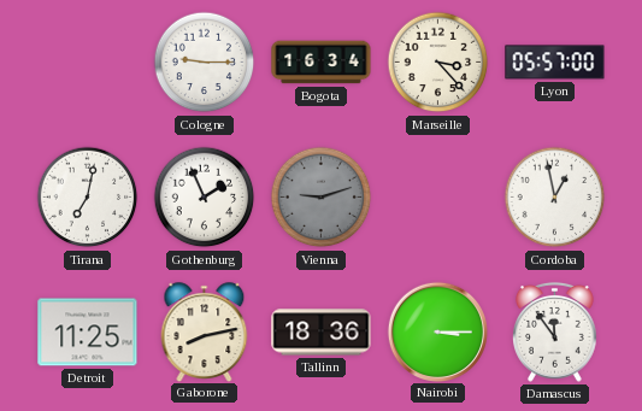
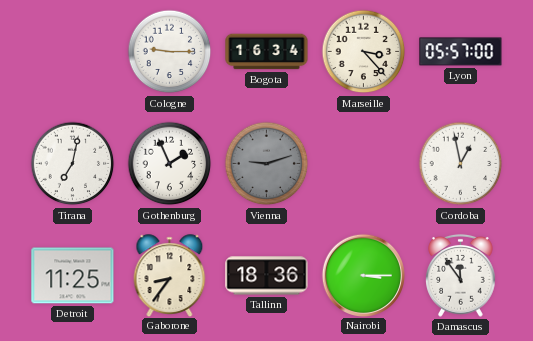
Gaborone: 8:13 -> 8:36 (170, 275)
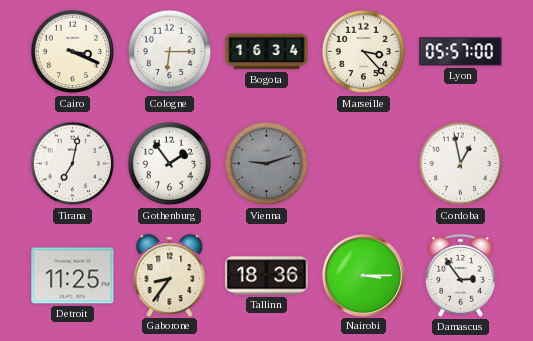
Cairo: none -> 3:19 (73, 52)
Cologne: 9:15 -> 6:15 (170, 52)
Gothenburg: 1:56 -> 1:54 (170, 164)
Damascus: 11:54 -> 2:54 (461, 275)
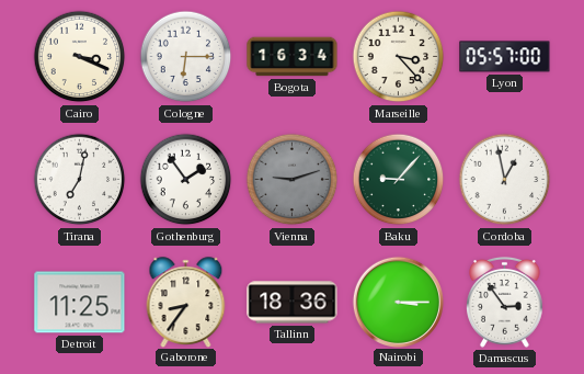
Baku: none -> 9:07 (399, 180)
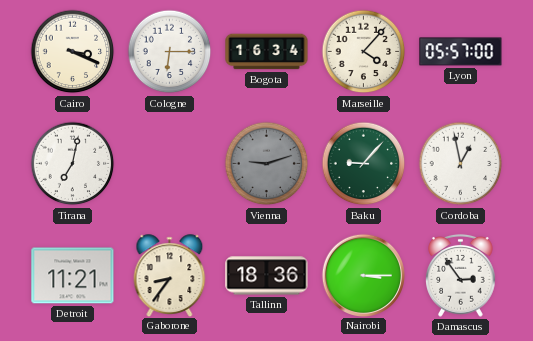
Marseille: 3:23 -> 4:07 (364, 52)
Gothenburg: 1:54 -> none (186, 180)
Detroit: 11:25 -> 11:21 (73, 276)
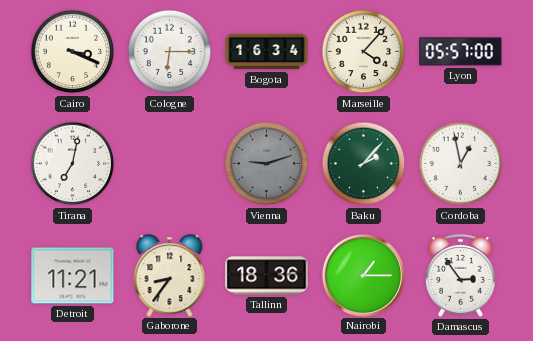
Baku: 9:07 -> 2:07 (364, 164)
Nairobi: 3:15 -> 1:15 (363, 275)
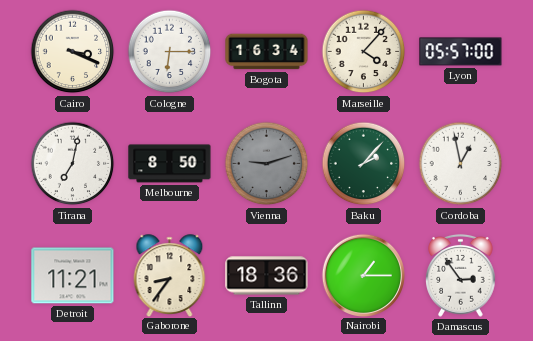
Melbourne: none -> 8:50 (170, 164)
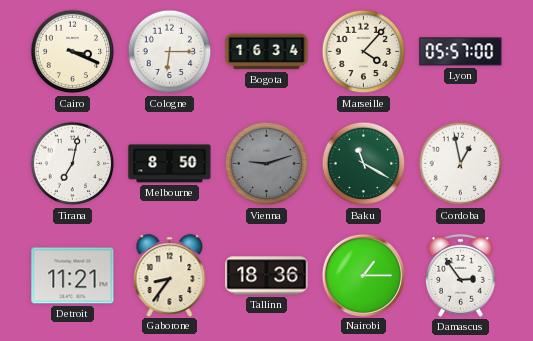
Baku: 2:07 -> 11:20 (364, 164)
